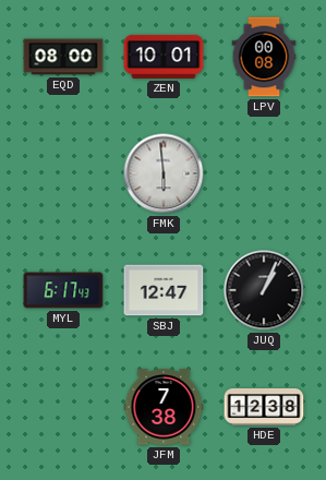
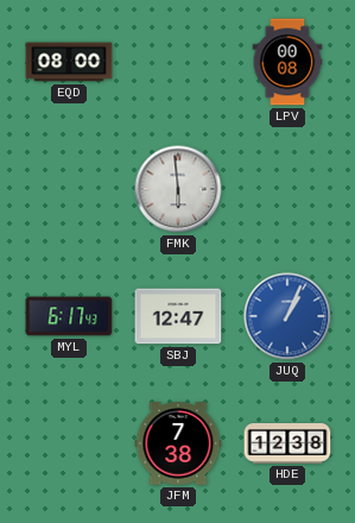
ZEN: 10:01 -> none (164, 57)
JUQ dial: black -> blue (287, 316)
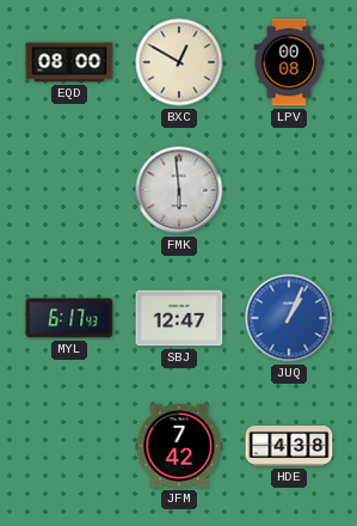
BXC: none -> 12:50 (179, 62)
JFM: 7:38 -> 7:42 (179, 446)
HDE: 12:38 -> 4:38 (289, 447)
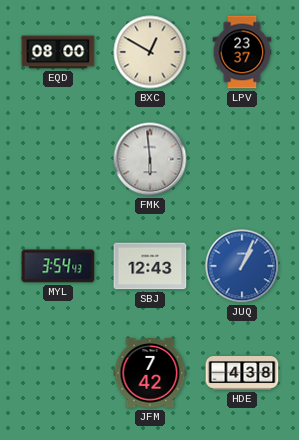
LPV: 00:08 -> 23:37 (242, 52)
MYL: 6:17 -> 3:54 (58, 266)
SBJ: 12:47 -> 12:43 (150, 266)
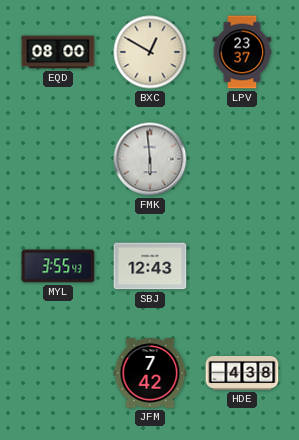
MYL: 3:54 -> 3:55 (58, 266)
JUQ: 1:04 -> none (242, 266)
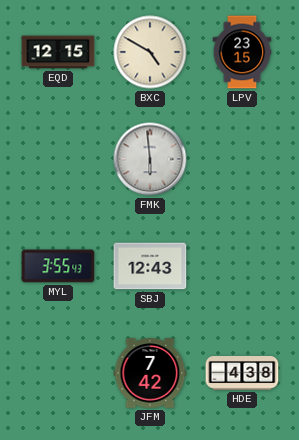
EQD: 08:00 -> 12:15 (58, 52)
BXC: 12:50 -> 4:50 (150, 52)
LPV: 23:37 -> 23:15 (242, 52)
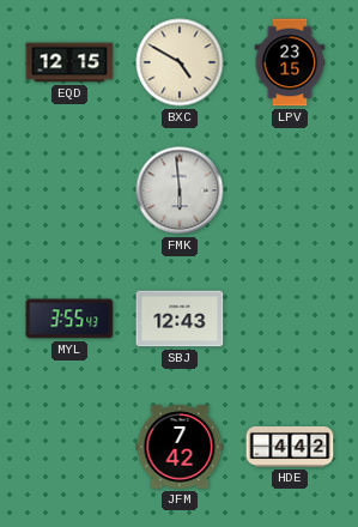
HDE: 4:38 -> 4:42 (290, 448)
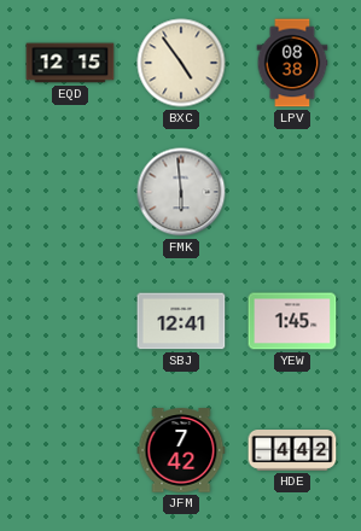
BXC: 4:50 -> 4:54 (181, 63)
LPV: 23:15 -> 08:38 (292, 63)
MYL: 3:55 -> none (69, 319)
SBJ: 12:43 -> 12:41 (181, 321)
YEW: none -> 1:45 (292, 321)
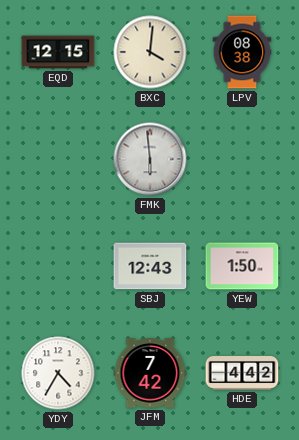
BXC: 4:54 -> 4:01 (150, 52)
SBJ: 12:41 -> 12:43 (150, 266)
YEW: 1:45 -> 1:50 (242, 266)
YDY: none -> 4:35 (58, 373)
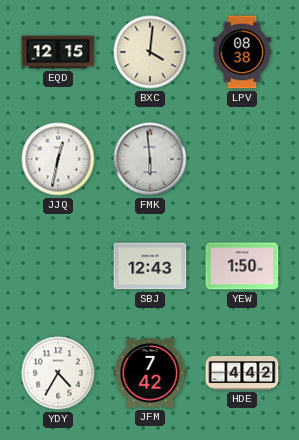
JJQ: none -> 12:32 (58, 159)
